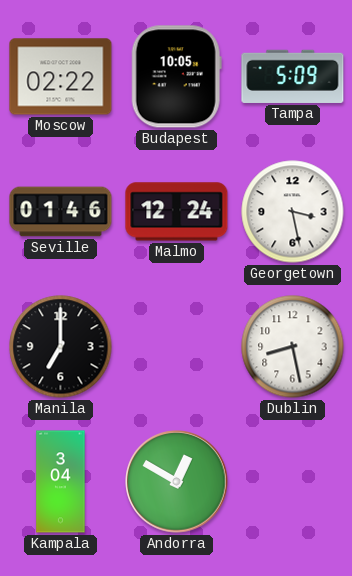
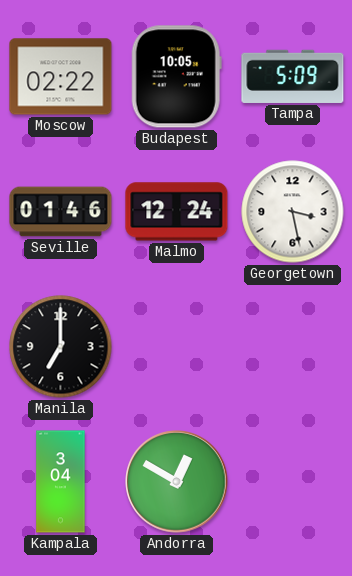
Dublin: 8:28 -> none (293, 347)
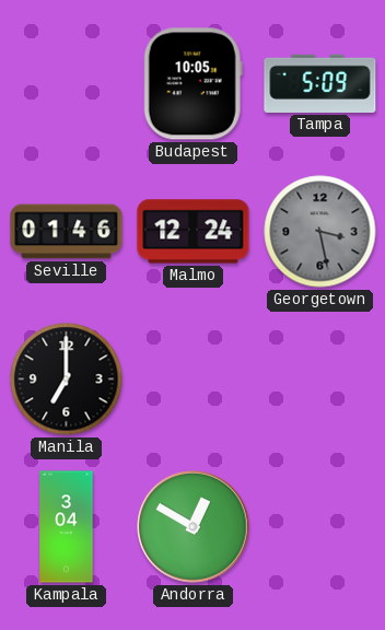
Moscow: 02:22 -> none (61, 77)
Georgetown dial: white -> grey (320, 232)
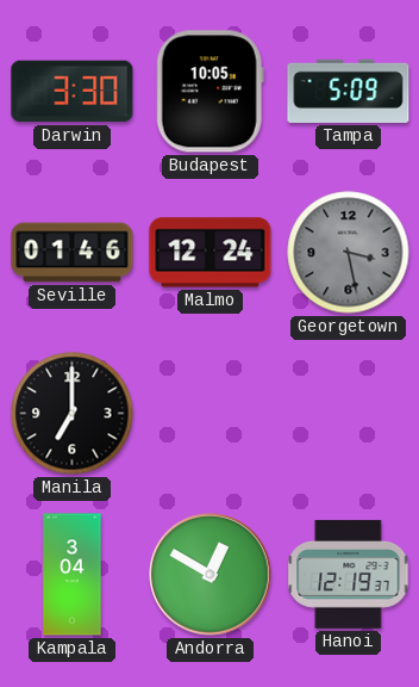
Darwin: none -> 3:30 (73, 92)
Hanoi: none -> 12:19 (349, 574)
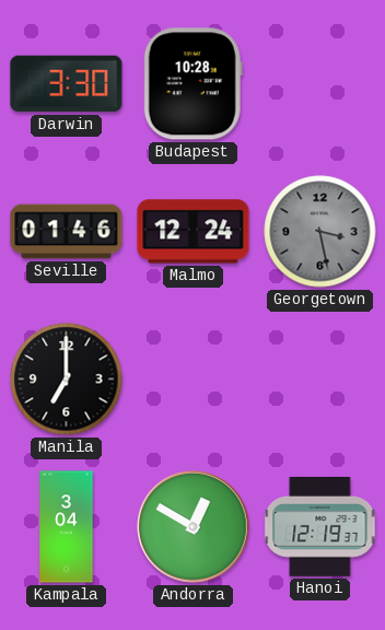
Budapest: 10:05 -> 10:28 (192, 84)
Tampa: 5:09 -> none (349, 91)
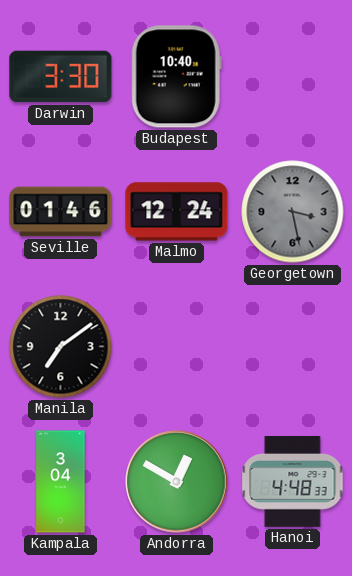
Budapest: 10:28 -> 10:40 (176, 77)
Manila: 7:00 -> 7:09 (61, 347)
Hanoi: 12:19 -> 4:48 (293, 481)
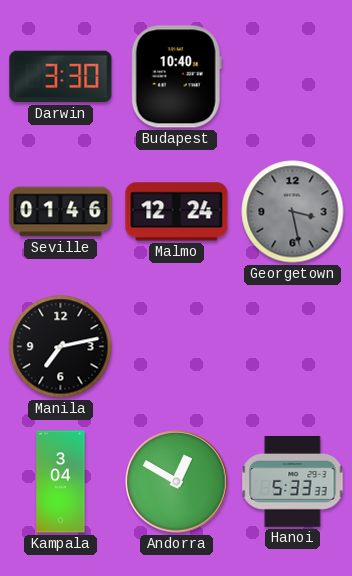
Manila: 7:09 -> 7:13 (61, 347)
Hanoi: 4:48 -> 5:33 (293, 481)
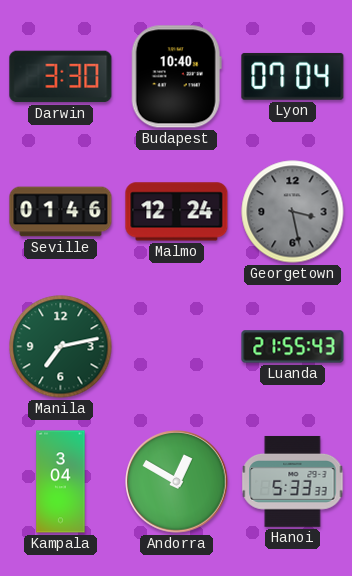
Lyon: none -> 07:04 (293, 76)
Manila dial: black -> green (61, 347)
Luanda: none -> 21:55 (293, 347)
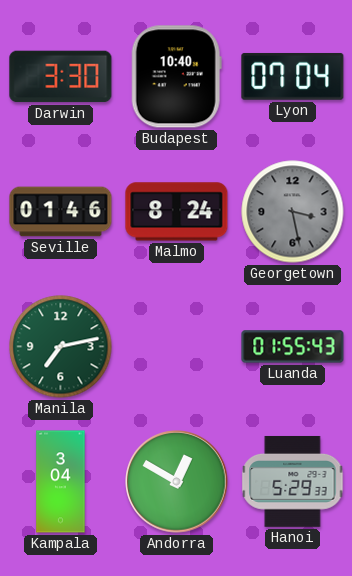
Malmo: 12:24 -> 8:24 (177, 212)
Luanda: 21:55 -> 01:55 (293, 347)
Hanoi: 5:33 -> 5:29 (293, 481)
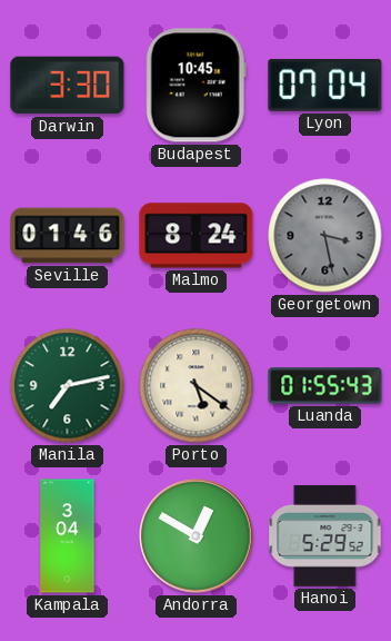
Budapest: 10:40 -> 10:45 (195, 86)
Porto: none -> 5:21 (197, 386)
Hanoi: 5:29:33 -> 5:29:52 (325, 535)
